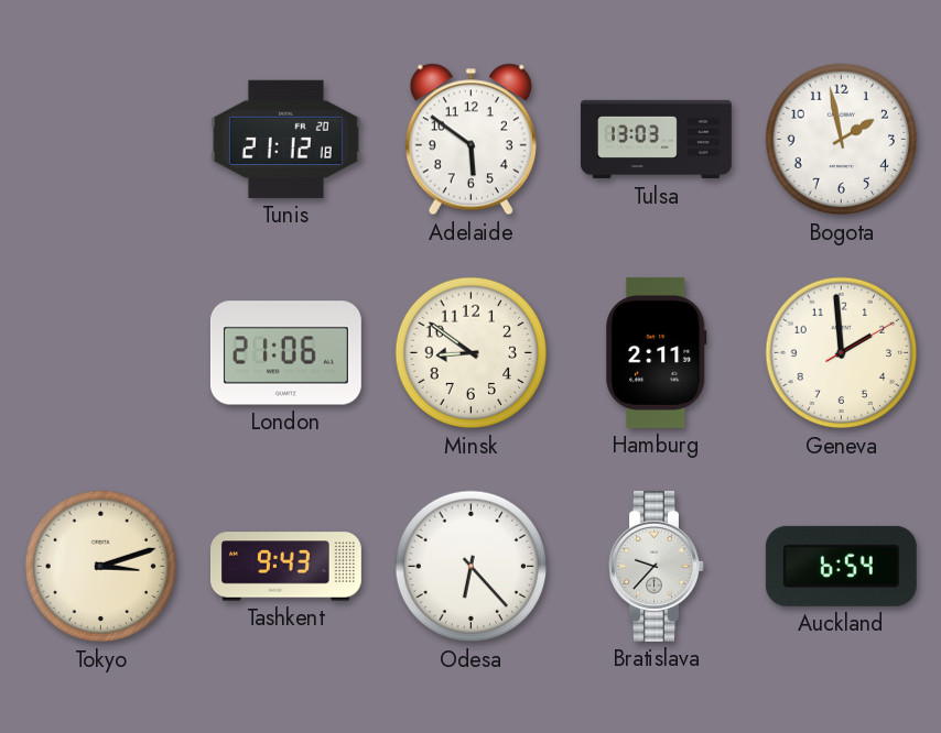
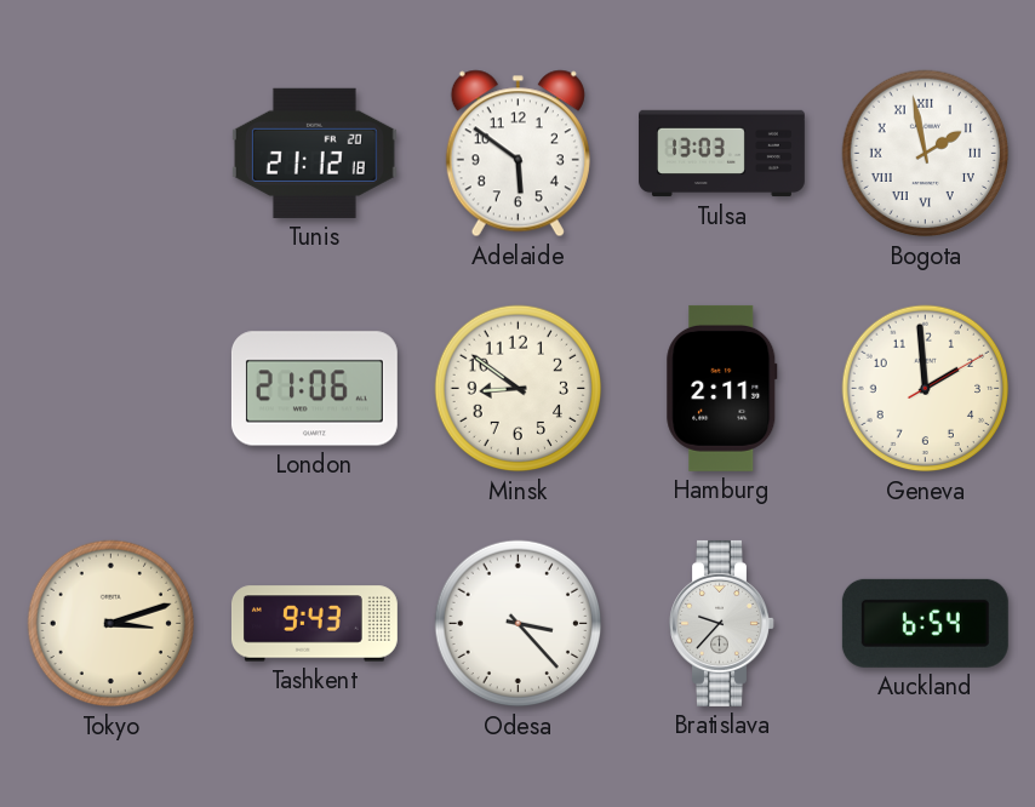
Bogota numerals: Arabic -> Roman (926, 154)
Odesa: 6:23 -> 3:23 (519, 624)
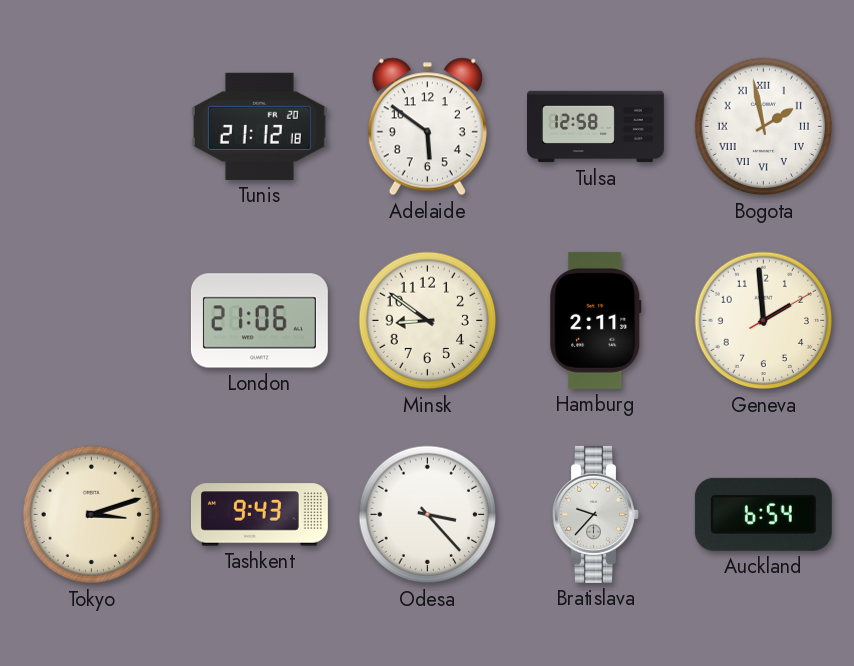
Tulsa: 13:03 -> 12:58 (596, 127)
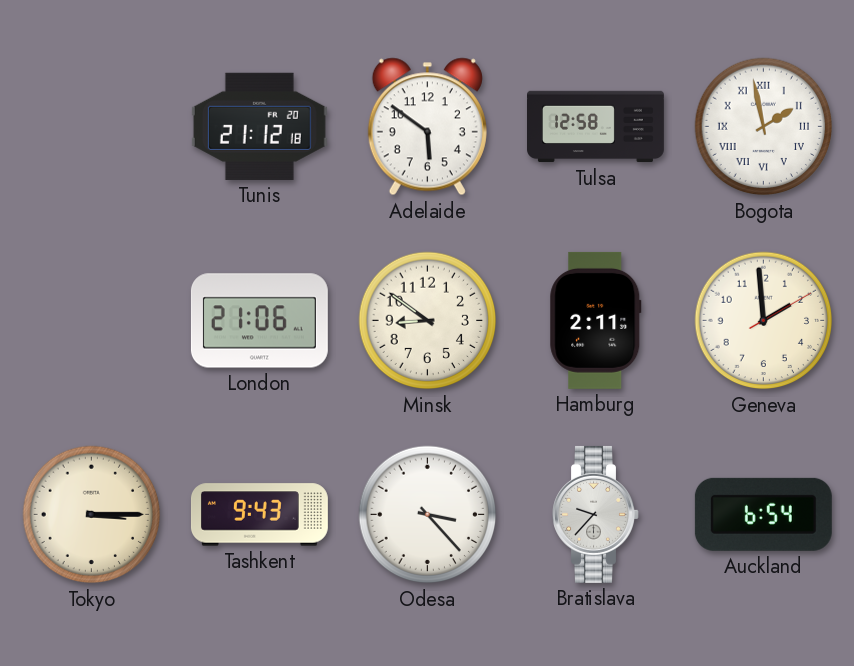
Tokyo: 3:12 -> 3:15 (92, 515)
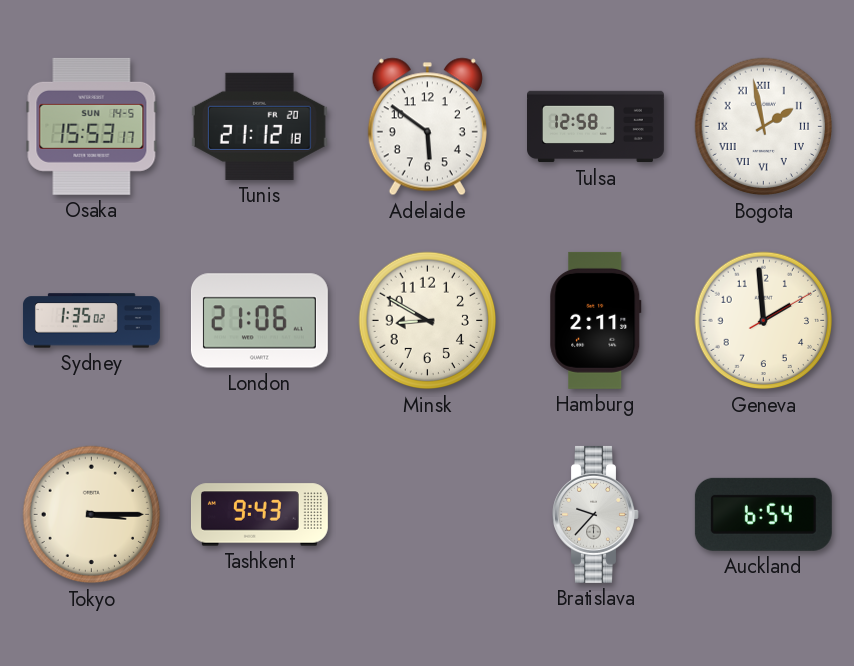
Osaka: none -> 15:53 (92, 126)
Sydney: none -> 1:35 (91, 321)
Minsk: 8:51 -> 8:50 (428, 321)
Odesa: 3:23 -> none (428, 515)
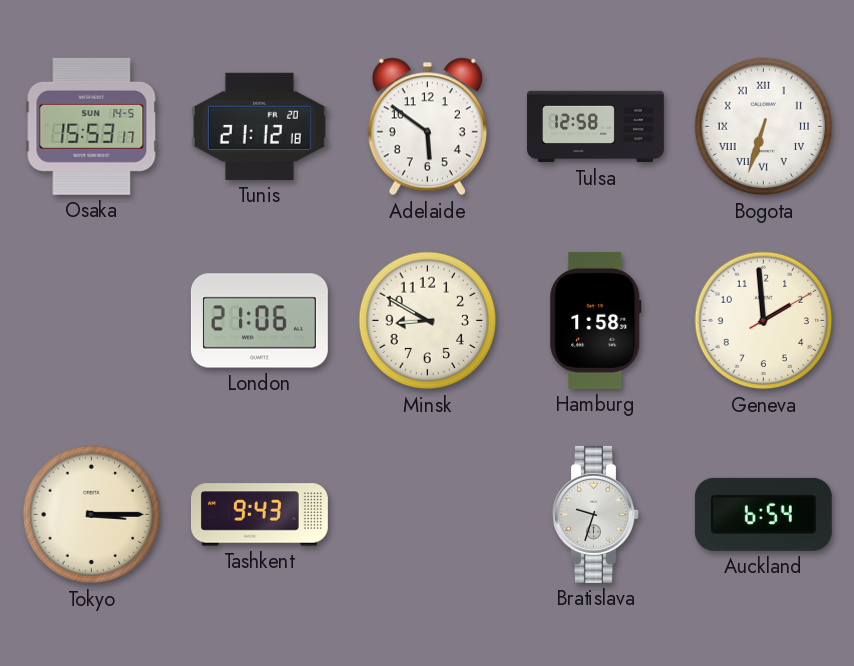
Bogota: 1:58 -> 6:33 (764, 127)
Sydney: 1:35 -> none (91, 321)
Hamburg: 2:11 -> 1:58 (596, 320)
Bratislava: 9:37 -> 9:33 (596, 514)
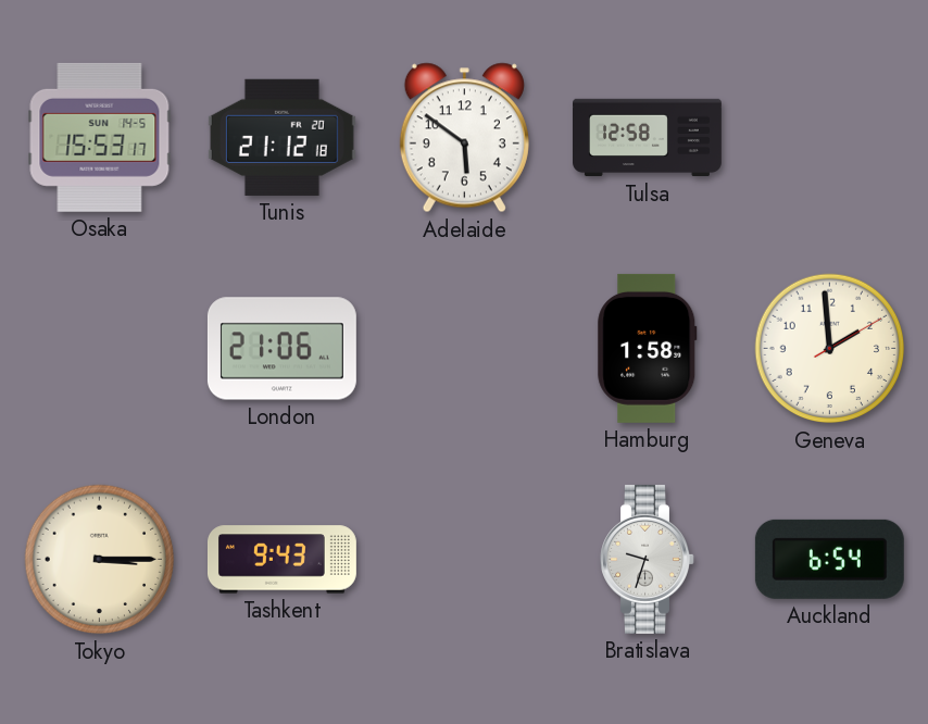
Bogota: 6:33 -> none (764, 127)
Minsk: 8:50 -> none (428, 321)
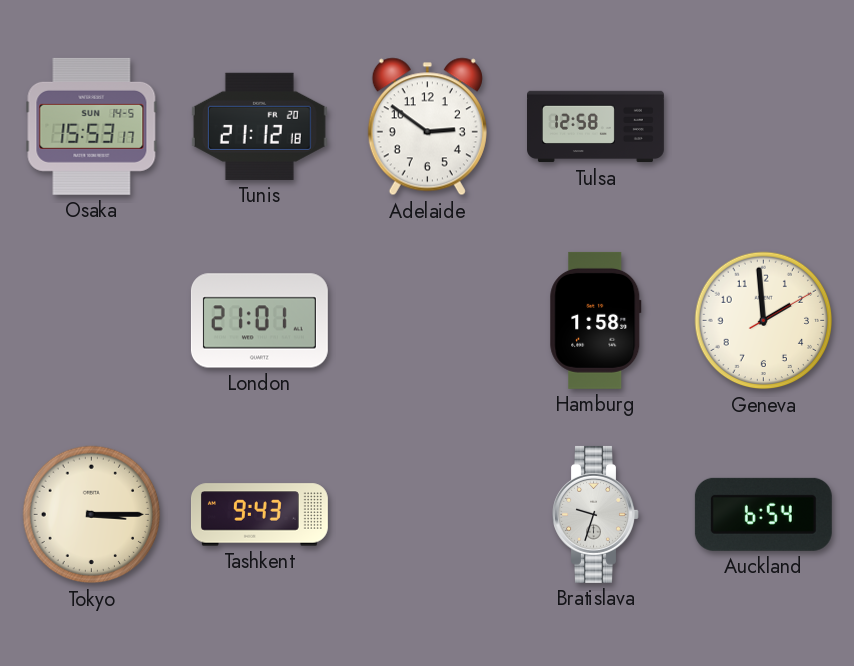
Adelaide: 5:51 -> 2:51 (427, 127)
London: 21:06 -> 21:01 (259, 321)
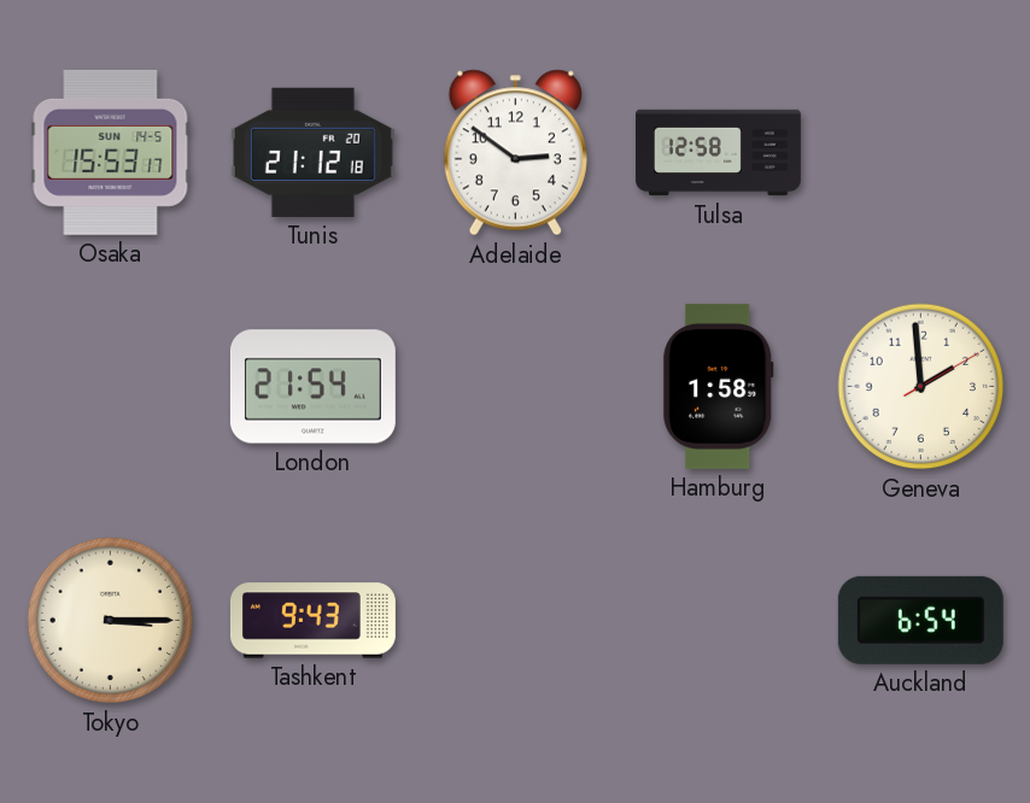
London: 21:01 -> 21:54 (312, 387)
Bratislava: 9:33 -> none (596, 514)
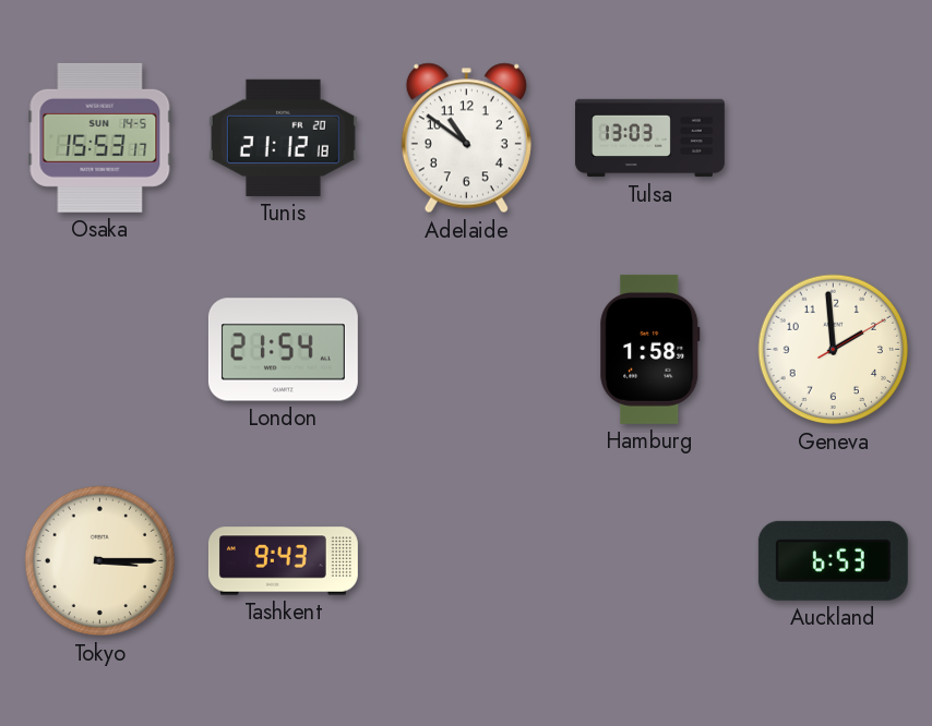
Adelaide: 2:51 -> 10:51 (466, 138)
Tulsa: 12:58 -> 13:03 (650, 138)
Auckland: 6:54 -> 6:53 (833, 560)
